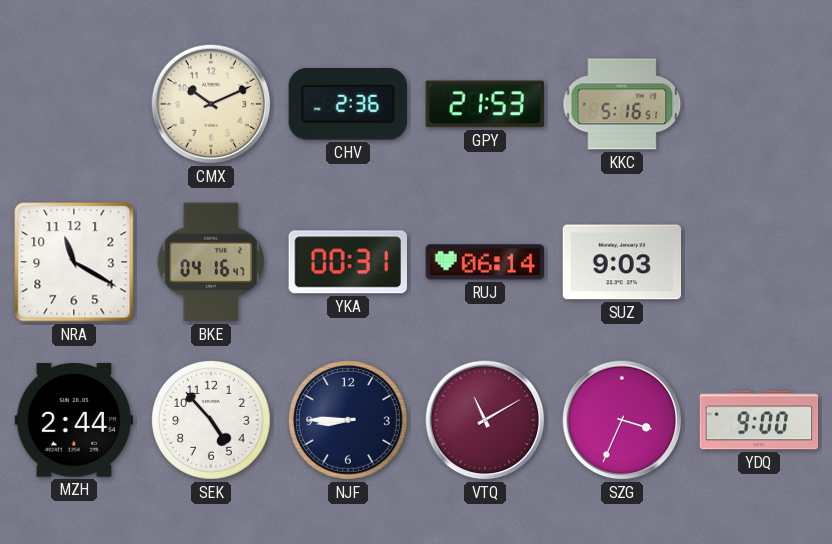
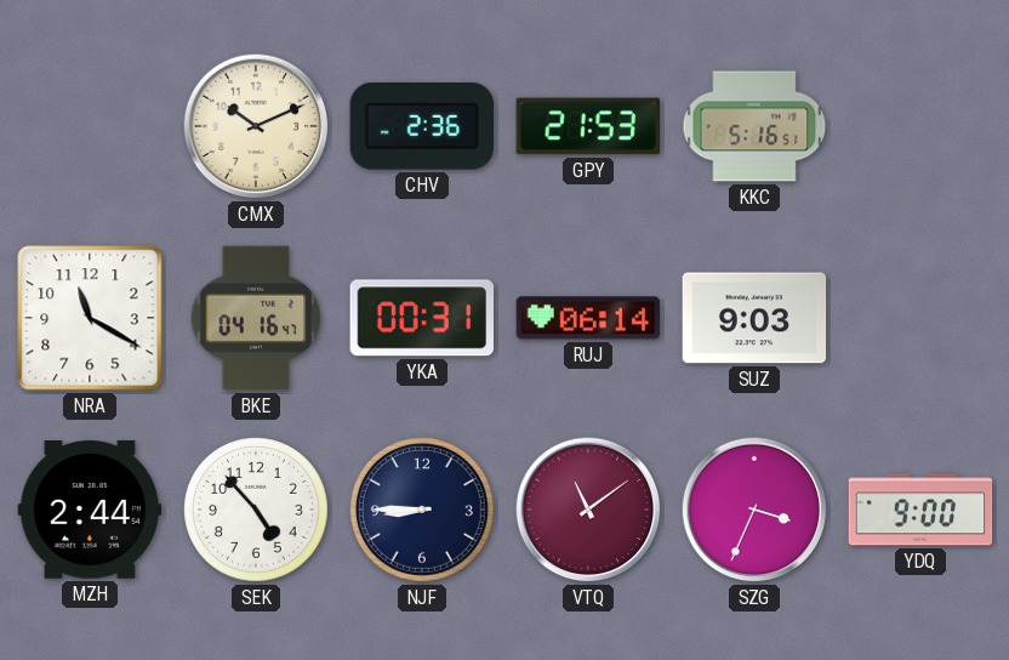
VTQ: 11:10 -> 11:09 (588, 510)
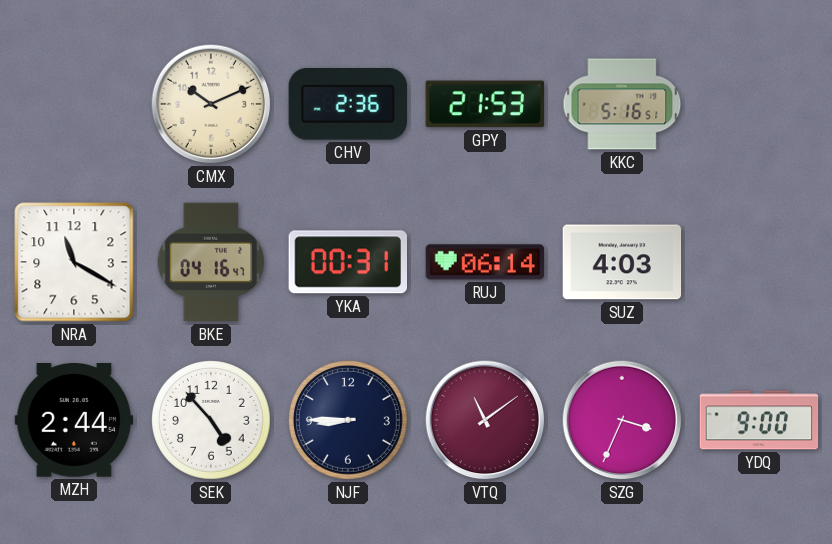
SUZ: 9:03 -> 4:03 (622, 262)
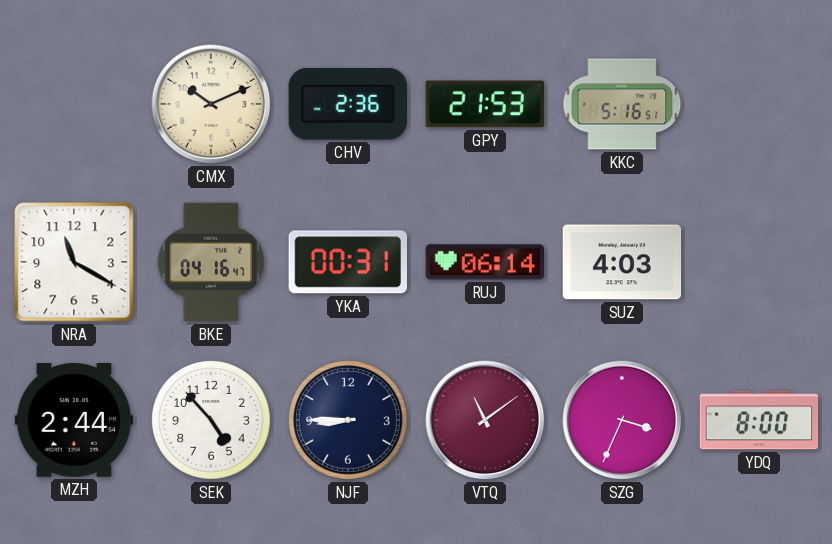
YDQ: 9:00 -> 8:00 (759, 420)
